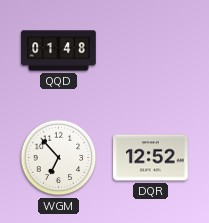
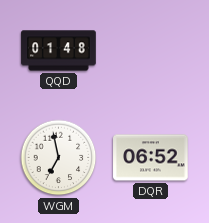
WGM: 6:53 -> 6:58 (59, 158)
DQR: 12:52 -> 06:52 (151, 158)
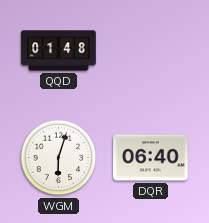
WGM: 6:58 -> 6:03 (59, 158)
DQR: 06:52 -> 06:40 (151, 158)
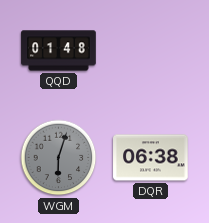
WGM dial: white -> grey (59, 158)
DQR: 06:40 -> 06:38 (151, 158)
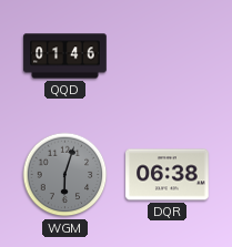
QQD: 01:48 -> 01:46 (65, 56)
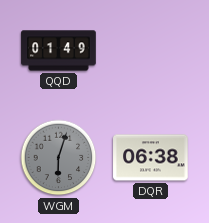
QQD: 01:46 -> 01:49 (59, 51)
